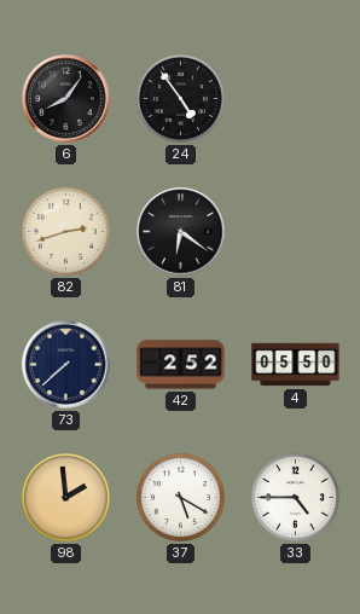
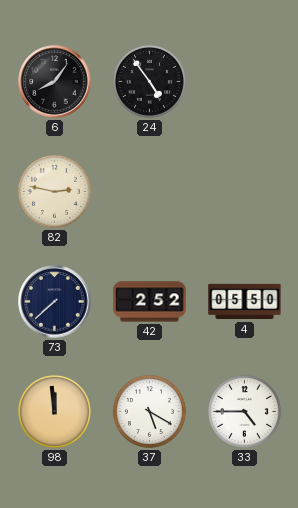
82: 2:42 -> 2:47 (54, 191)
81: 6:21 -> none (181, 232)
98: 1:59 -> 11:59 (54, 411)
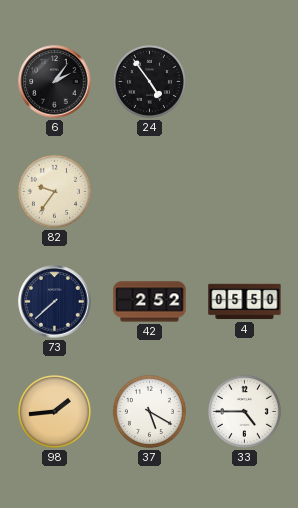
6: 8:06 -> 2:06 (55, 82)
82: 2:47 -> 9:36 (54, 191)
98: 11:59 -> 1:44 (54, 411)
